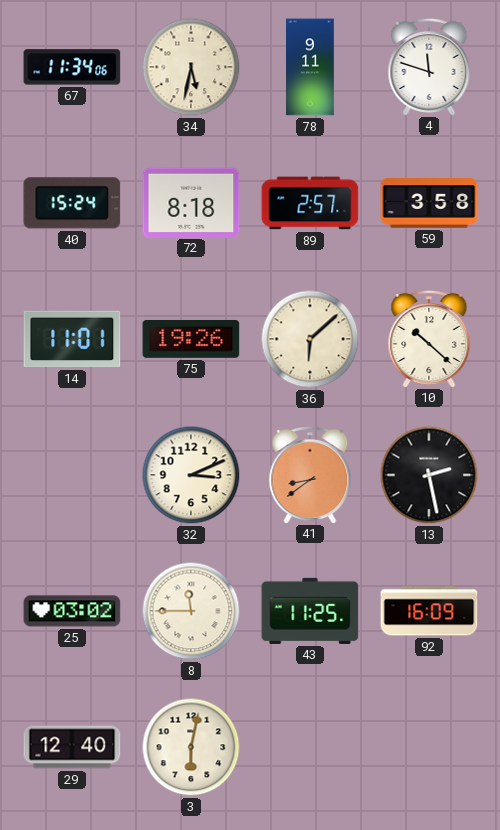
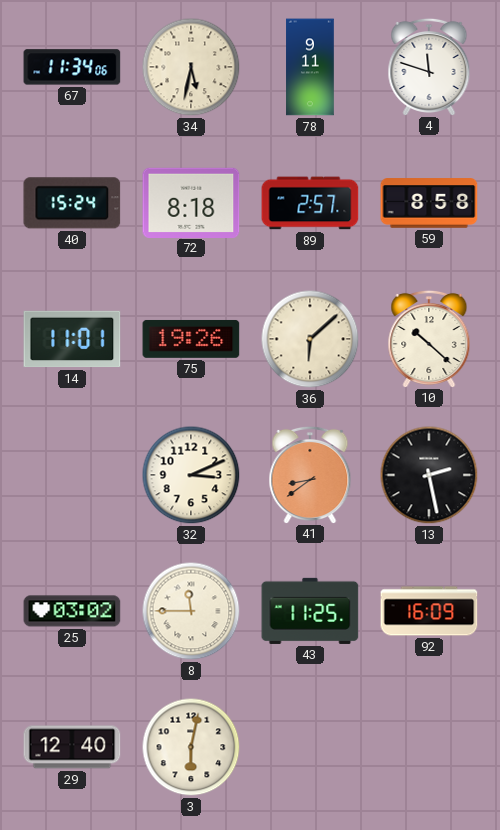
59: 3:58 -> 8:58 (429, 203)
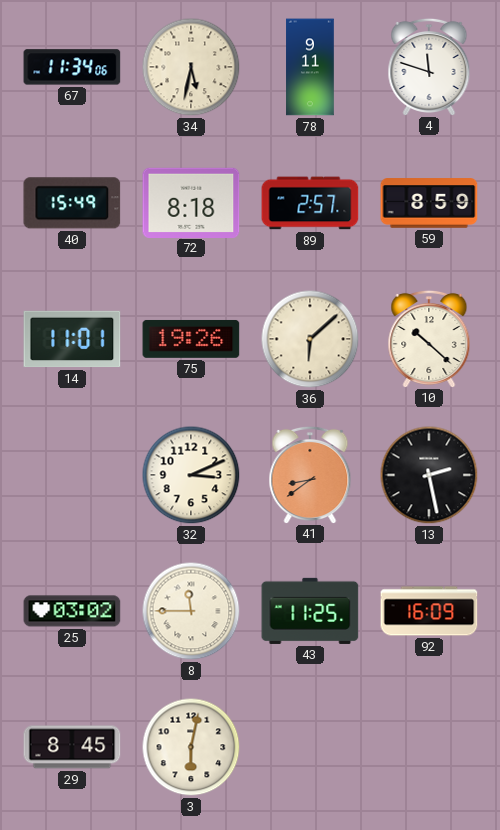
40: 15:24 -> 15:49 (72, 203)
59: 8:58 -> 8:59 (429, 203)
29: 12:40 -> 8:45 (72, 747)
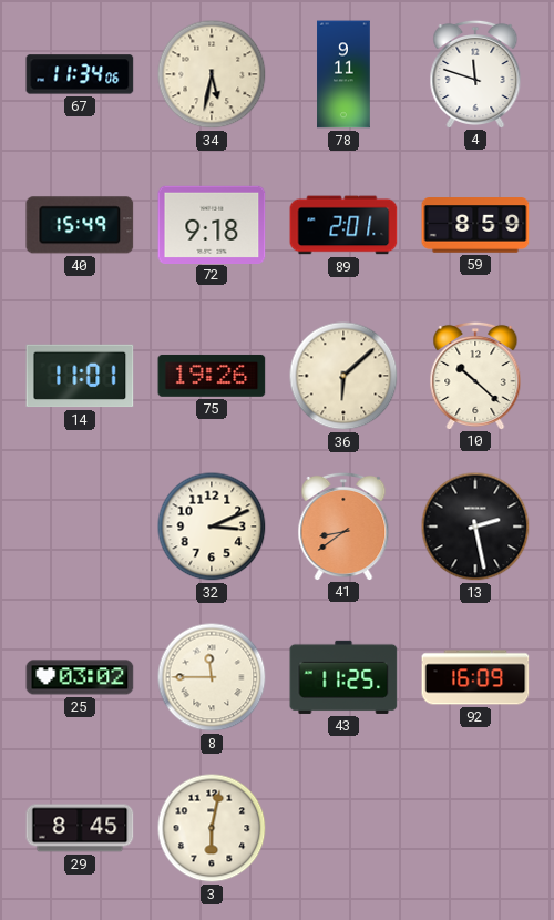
72: 8:18 -> 9:18 (212, 224)
89: 2:57 -> 2:01 (343, 225)
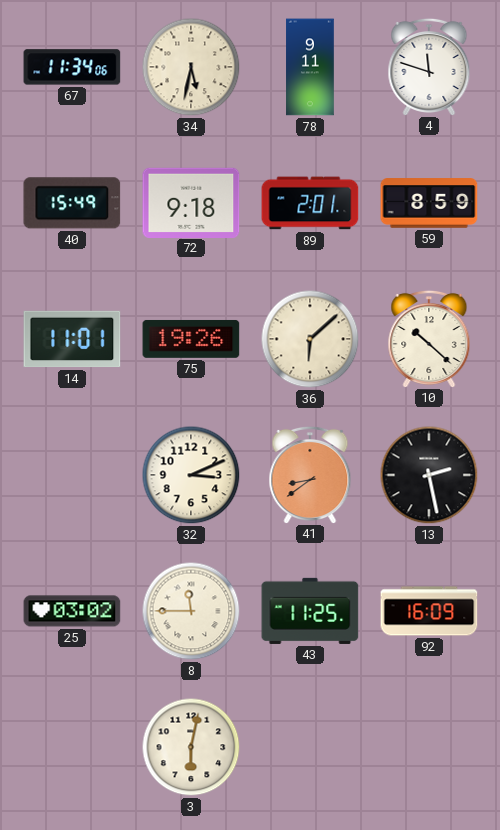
29: 8:45 -> none (80, 828)
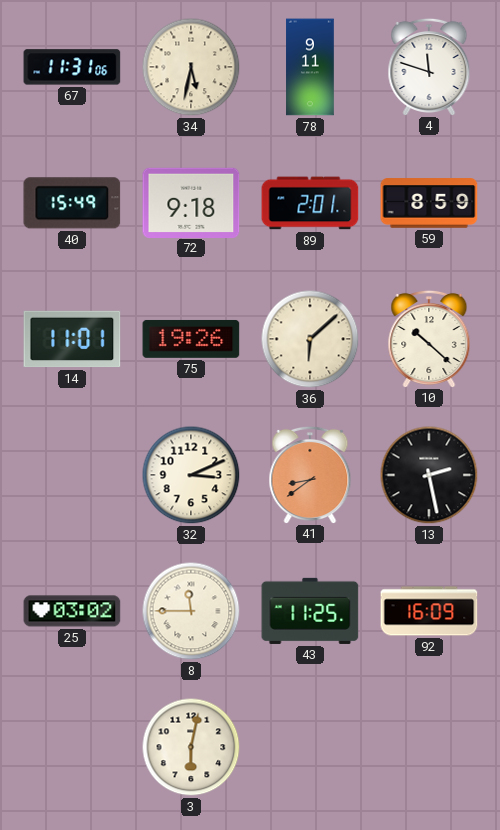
67: 11:34 -> 11:31 (72, 67)
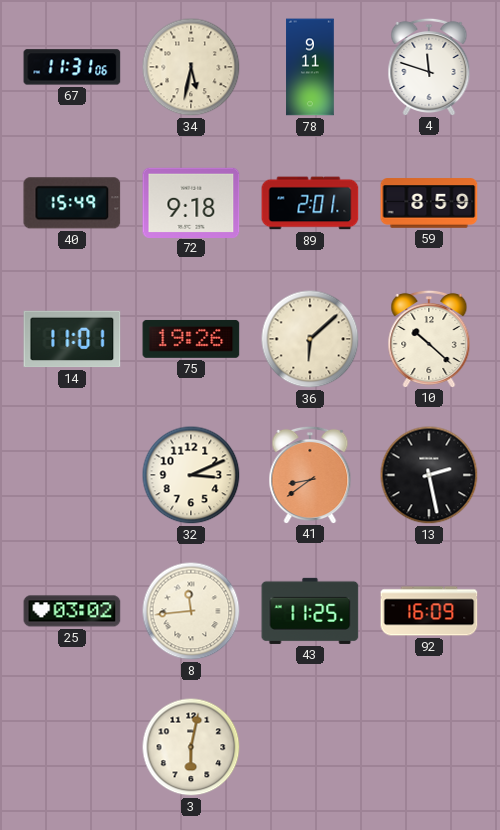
8: 11:45 -> 11:44 (191, 611)
